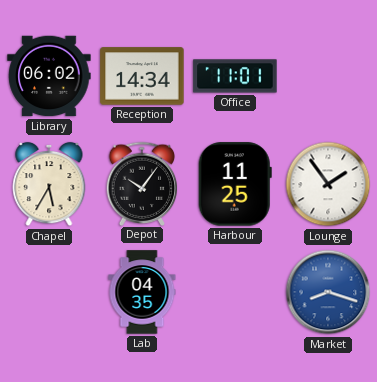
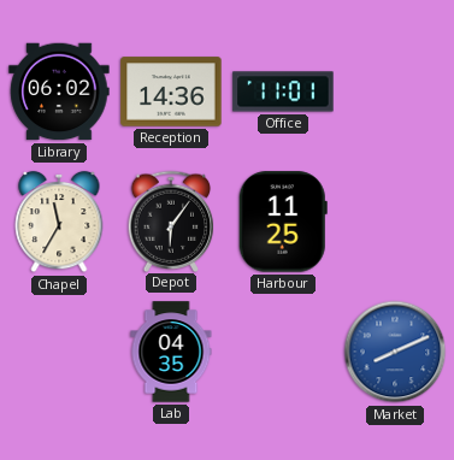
Reception: 14:34 -> 14:36 (171, 92)
Chapel: 5:35 -> 11:35 (59, 222)
Depot: 10:06 -> 6:06 (171, 220)
Lounge: 1:54 -> none (328, 184)
Market: 8:18 -> 8:11 (395, 352)
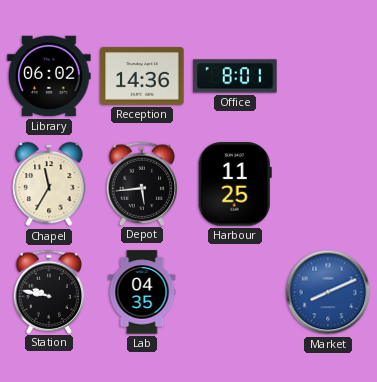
Office: 11:01 -> 8:01 (235, 76)
Depot: 6:06 -> 5:44 (142, 183)
Station: none -> 9:47 (49, 291)
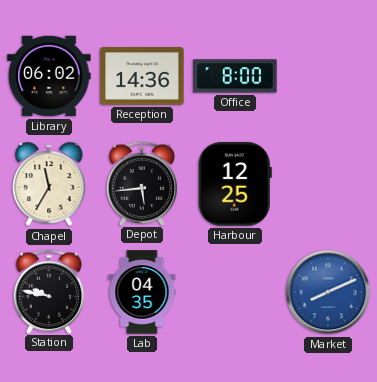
Office: 8:01 -> 8:00 (235, 76)
Harbour: 11:25 -> 12:25 (235, 184)
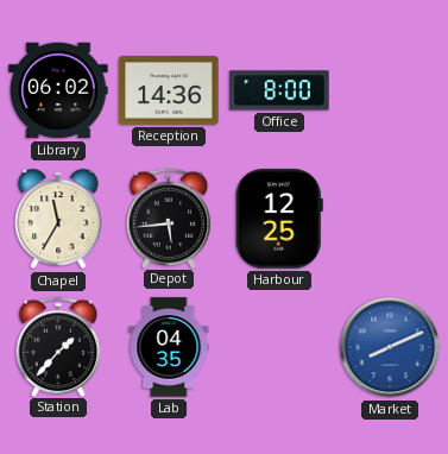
Station: 9:47 -> 1:37 (58, 346)
